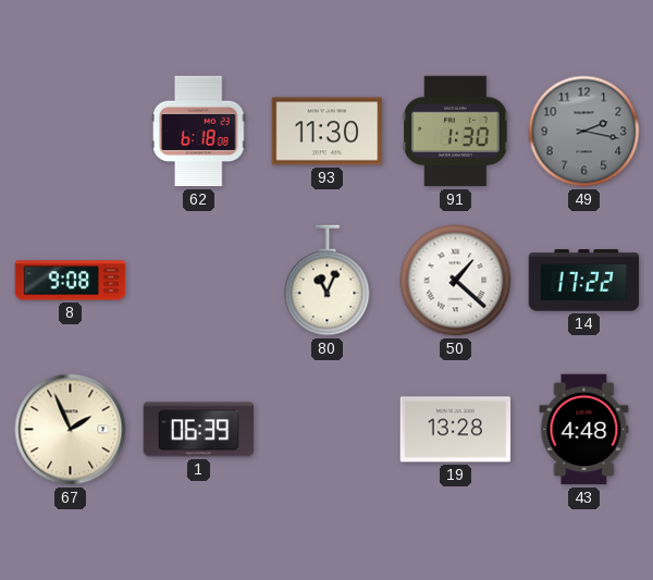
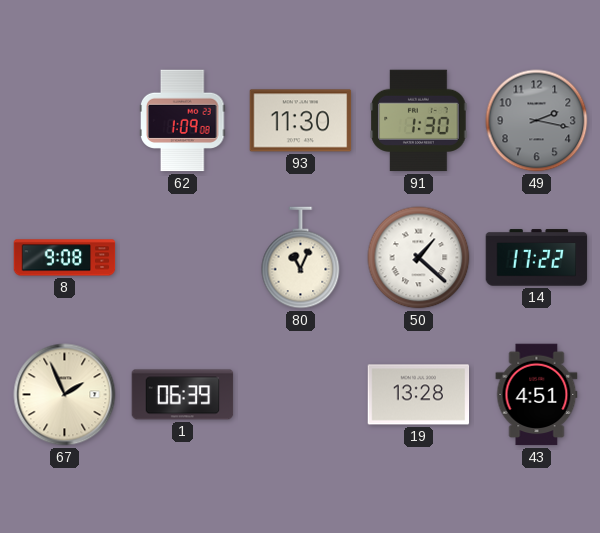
62: 6:18 -> 1:09 (183, 121)
43: 4:48 -> 4:51 (537, 395)
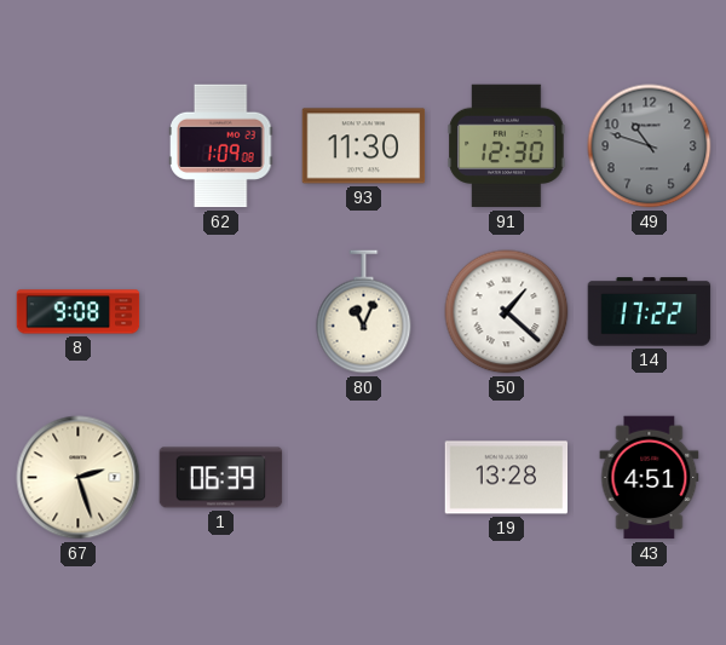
91: 1:30 -> 12:30 (507, 146)
49: 2:17 -> 10:48 (650, 146)
67: 1:56 -> 2:27 (79, 478)
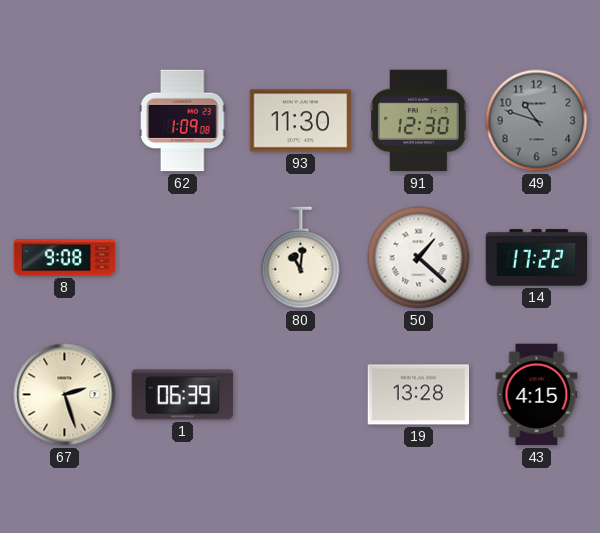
80: 11:04 -> 11:01 (301, 258)
43: 4:51 -> 4:15 (537, 395)
